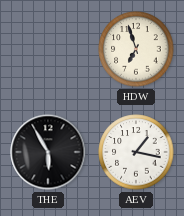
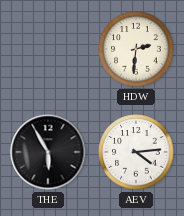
HDW: 6:57 -> 2:31 (136, 49)
AEV: 1:17 -> 4:14 (136, 152)
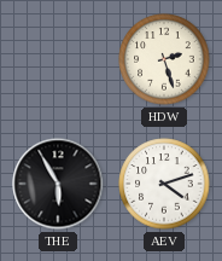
HDW: 2:31 -> 2:27 (164, 59)
AEV: 4:14 -> 4:12 (164, 184)
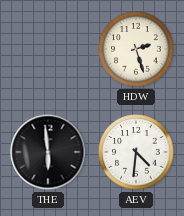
THE: 5:55 -> 5:59 (48, 152)
AEV: 4:12 -> 4:31 (136, 152)
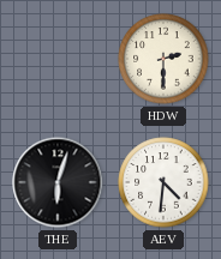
HDW: 2:27 -> 2:30 (163, 59)
THE: 5:59 -> 6:03 (58, 182)
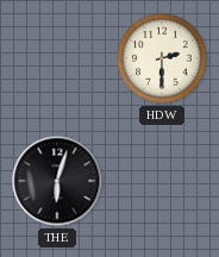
AEV: 4:31 -> none (163, 182)
